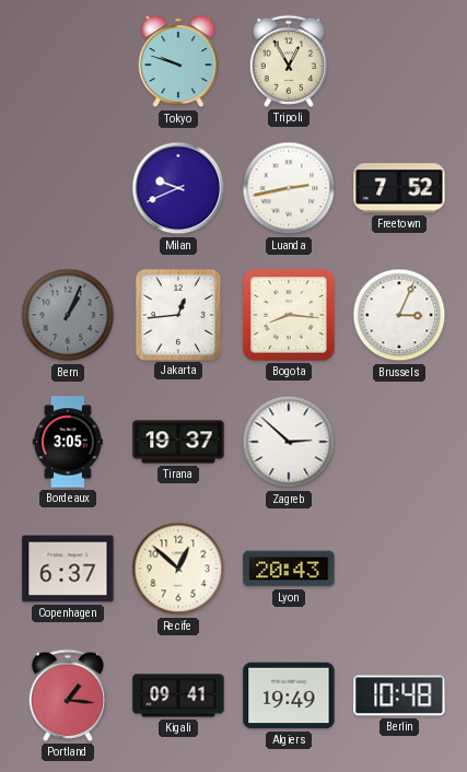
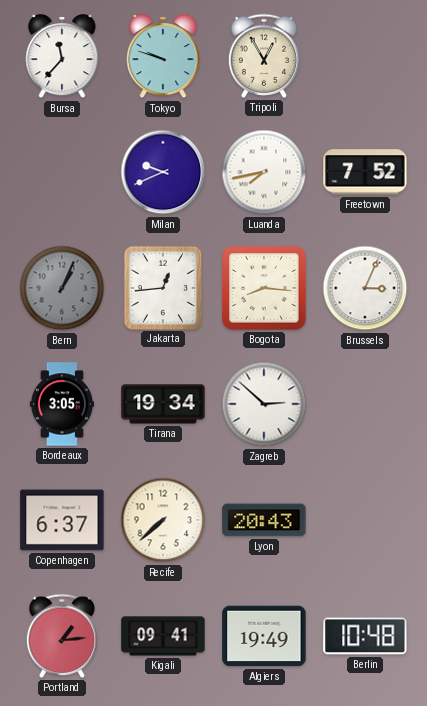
Bursa: none -> 11:37 (62, 56)
Luanda: 2:43 -> 7:43 (264, 172)
Tirana: 19:37 -> 19:34 (163, 404)
Recife: 12:52 -> 7:38 (163, 520)
Portland: 1:16 -> 1:14 (61, 636)
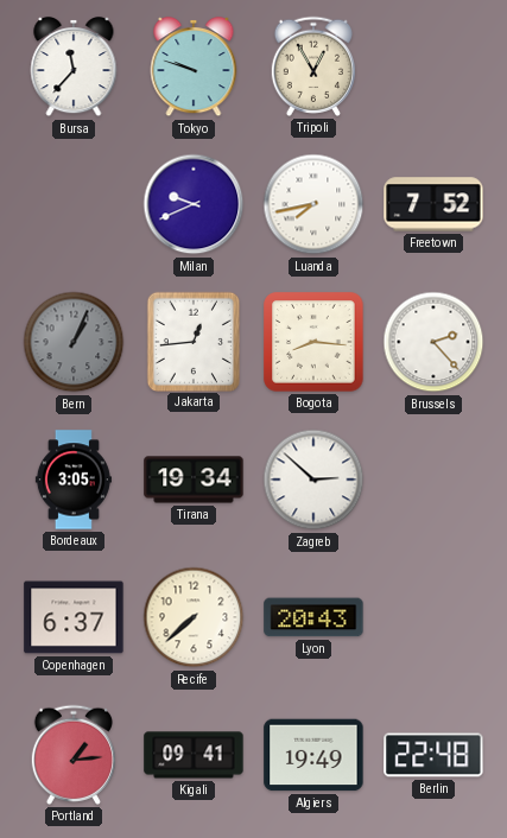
Brussels: 3:04 -> 2:23 (433, 342)
Berlin: 10:48 -> 22:48 (433, 755)
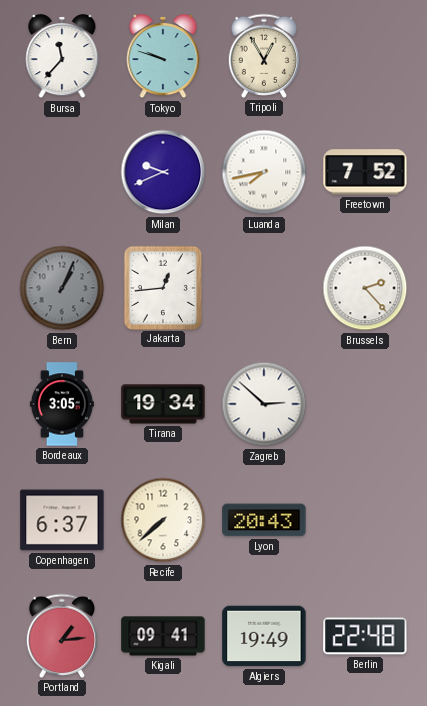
Bogota: 8:16 -> none (313, 342)
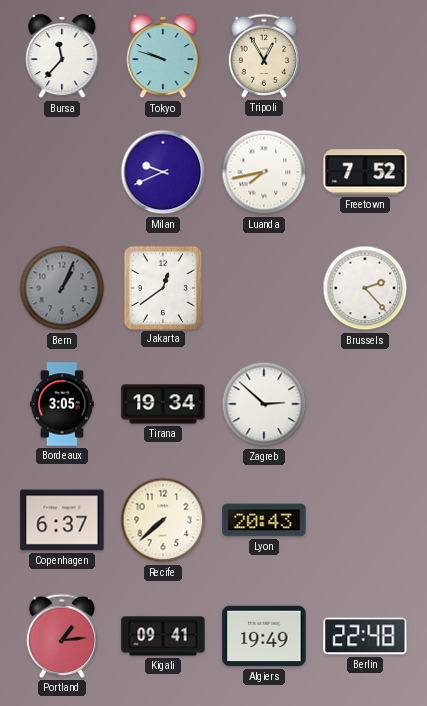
Jakarta: 12:44 -> 12:39 (162, 287)
